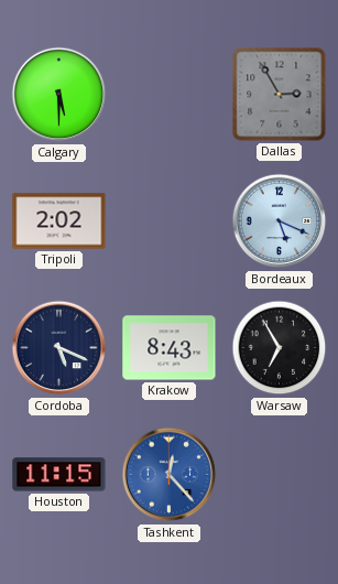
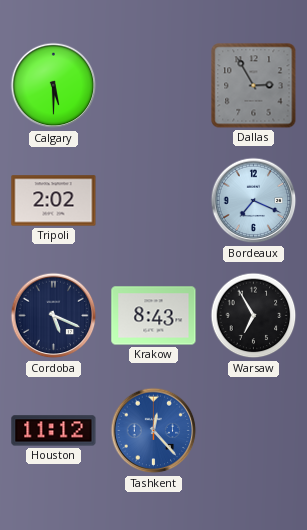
Bordeaux: 5:19 -> 7:19 (254, 201)
Houston: 11:15 -> 11:12 (54, 431)
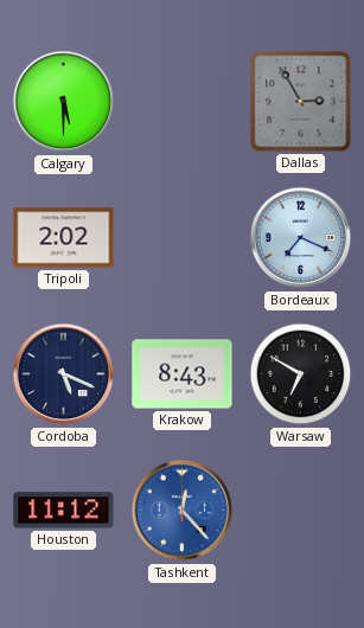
Warsaw: 6:55 -> 6:50 (301, 374)
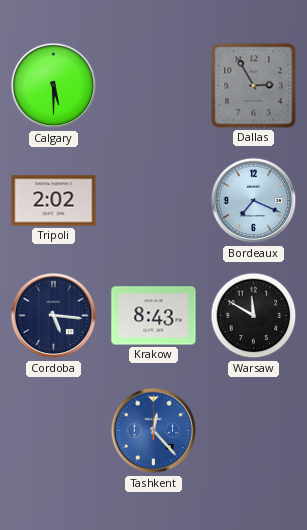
Cordoba: 5:19 -> 5:16 (54, 316)
Warsaw: 6:50 -> 11:50 (254, 316)
Houston: 11:12 -> none (64, 511)
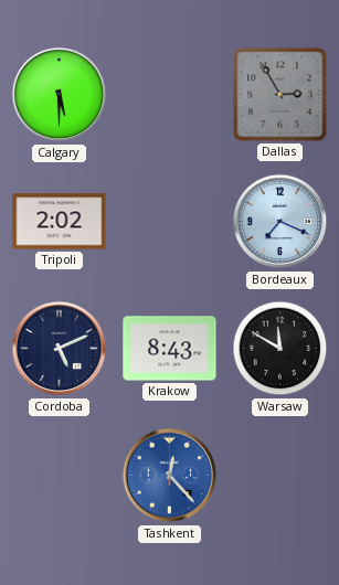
Cordoba: 5:16 -> 5:11 (60, 349)
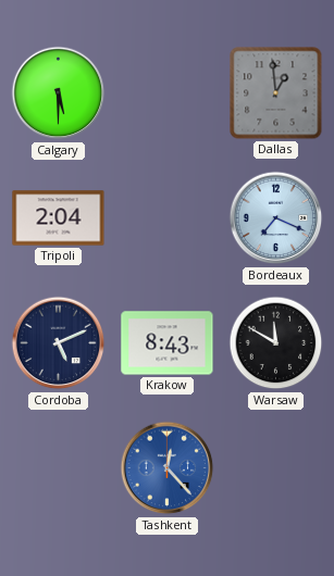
Dallas: 2:55 -> 12:59 (276, 93)
Tripoli: 2:02 -> 2:04 (59, 218)
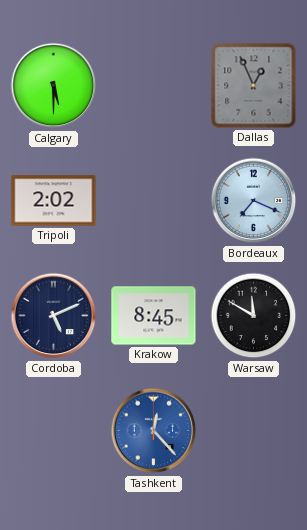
Dallas: 12:59 -> 12:56 (254, 86)
Tripoli: 2:04 -> 2:02 (54, 201)
Krakow: 8:43 -> 8:45 (154, 316)
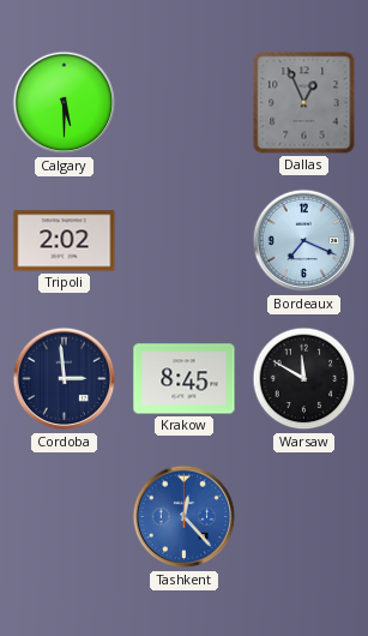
Cordoba: 5:11 -> 2:59 (65, 379)
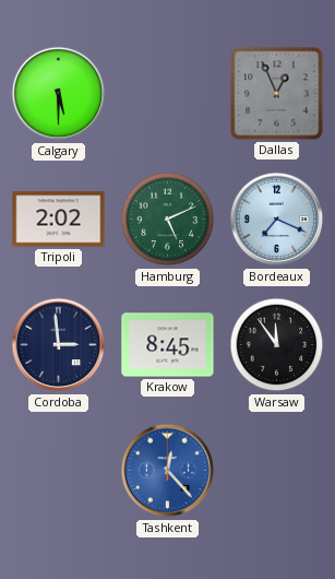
Hamburg: none -> 5:11 (168, 220)
Warsaw: 11:50 -> 11:54 (277, 345)
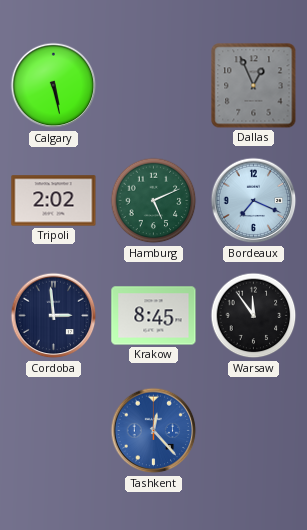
Calgary: 5:30 -> 5:28 (54, 86)
